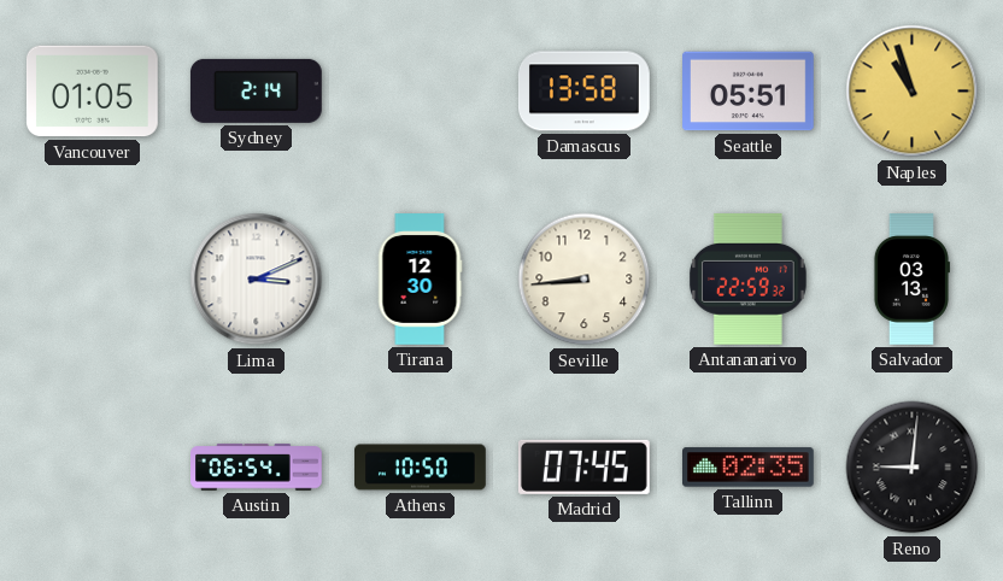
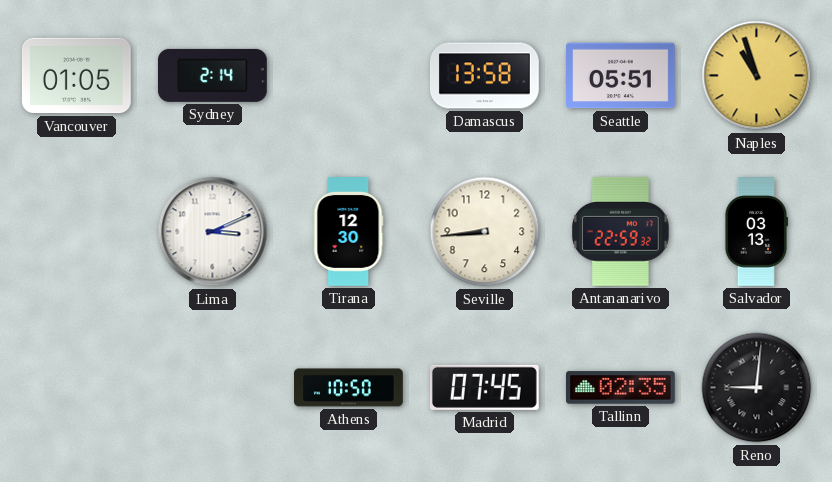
Austin: 06:54 -> none (257, 468)
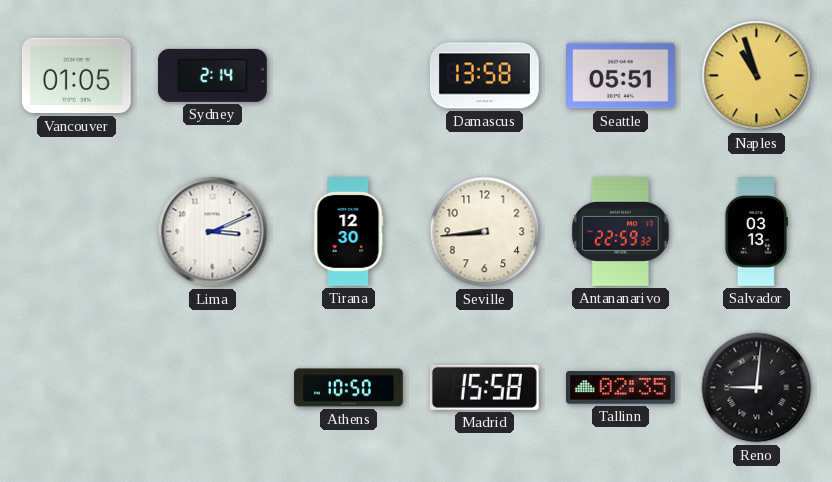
Madrid: 07:45 -> 15:58 (484, 387)
